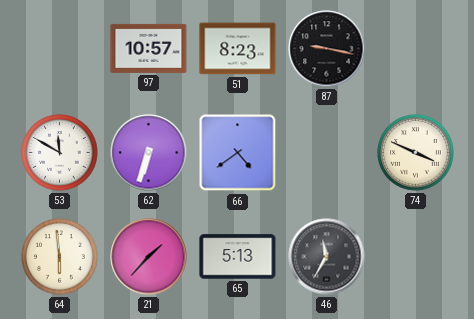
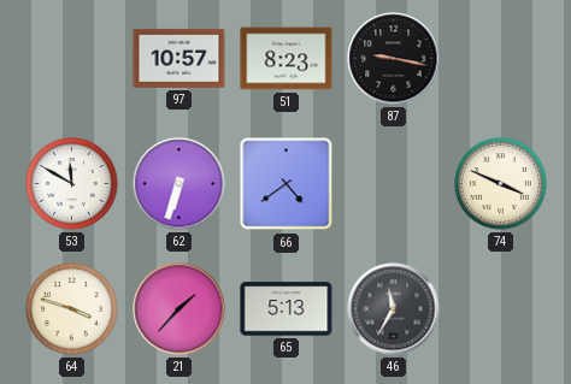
64: 5:59 -> 3:48 (72, 309)
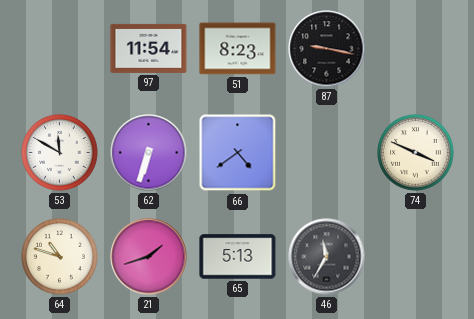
97: 10:57 -> 11:54 (149, 48)
64: 3:48 -> 10:48 (60, 257)
21: 1:37 -> 1:42 (149, 257)
